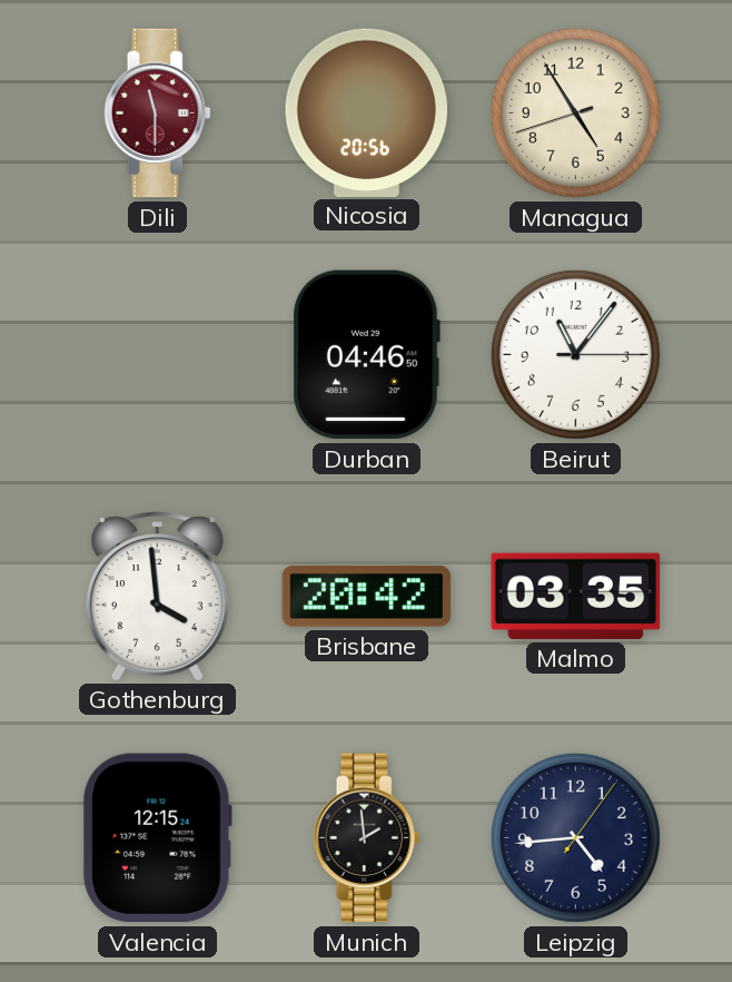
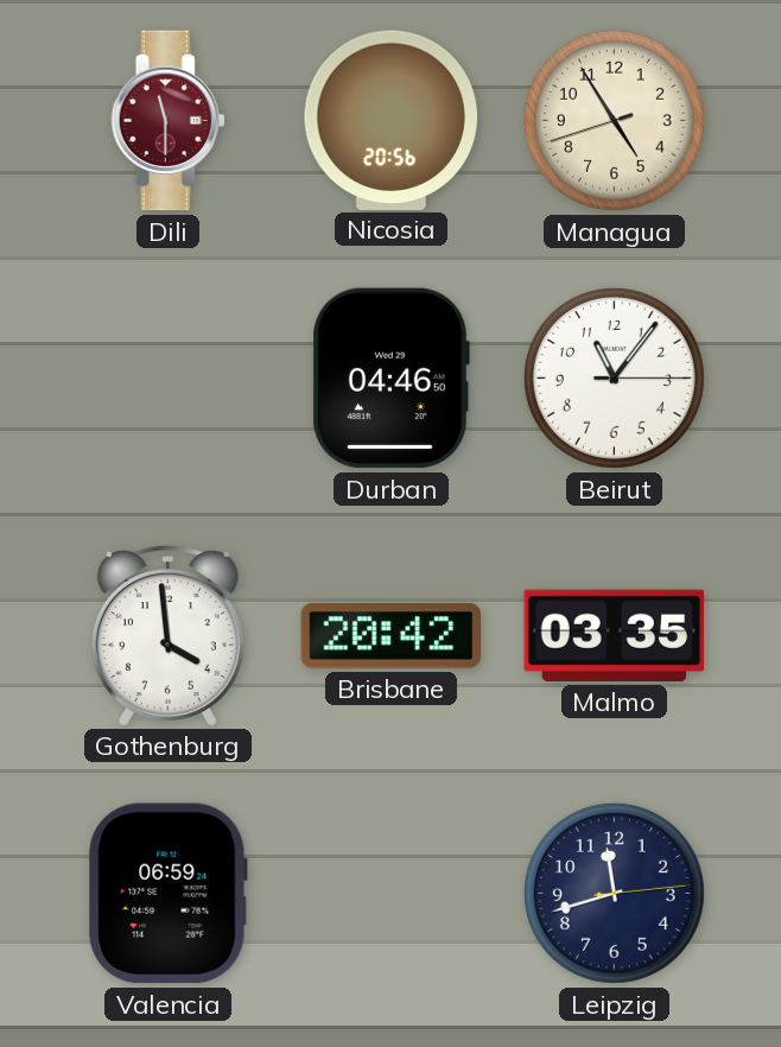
Valencia: 12:15 -> 06:59 (167, 894)
Munich: 1:59 -> none (367, 838)
Leipzig: 4:44 -> 11:42 (614, 893)
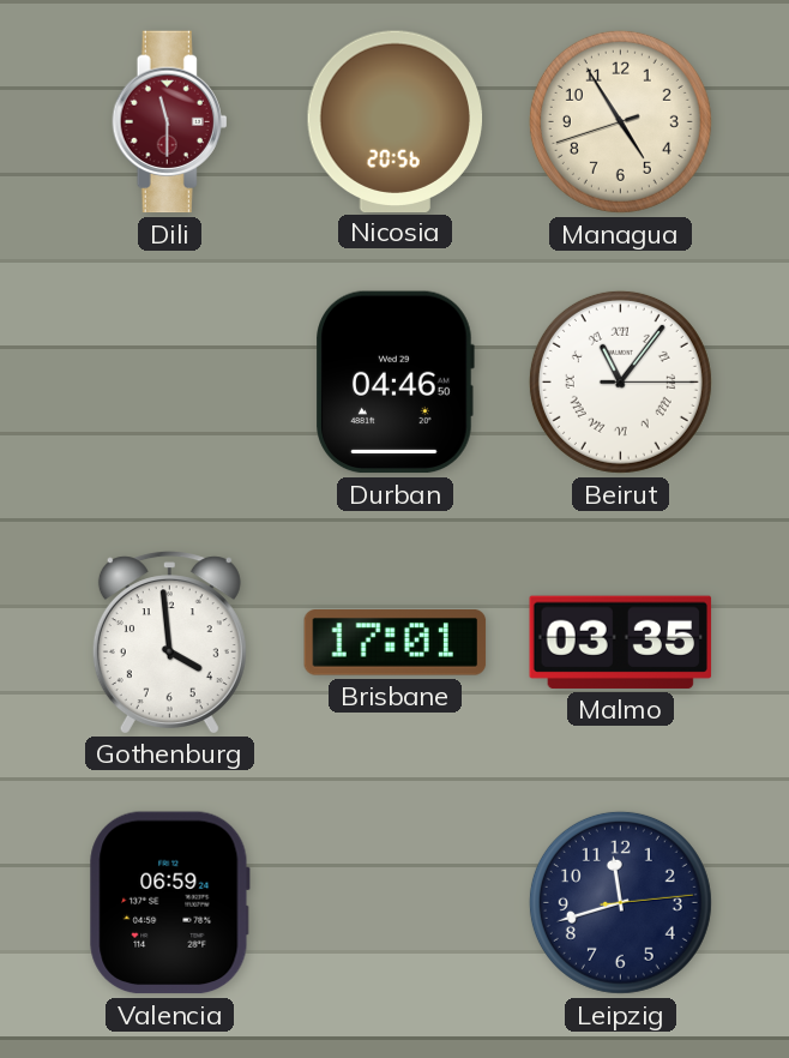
Beirut numerals: Arabic -> Roman (620, 381)
Brisbane: 20:42 -> 17:01 (396, 643)
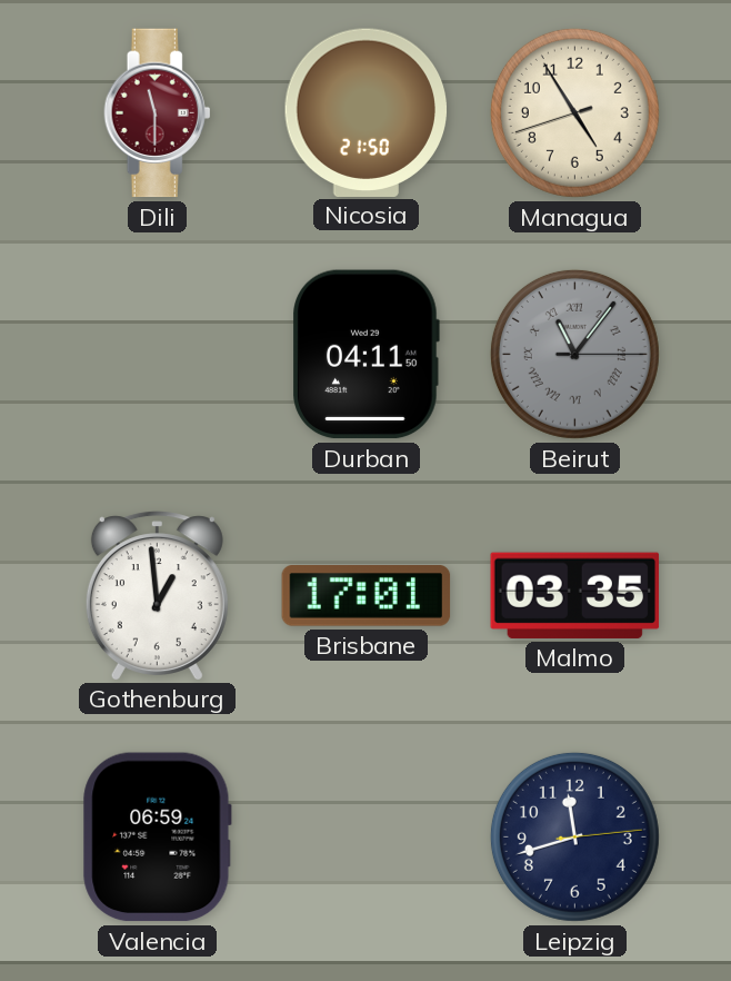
Nicosia: 20:56 -> 21:50 (367, 112)
Durban: 04:46 -> 04:11 (365, 355)
Beirut dial: white -> grey (574, 354)
Gothenburg: 3:59 -> 12:59 (157, 595)
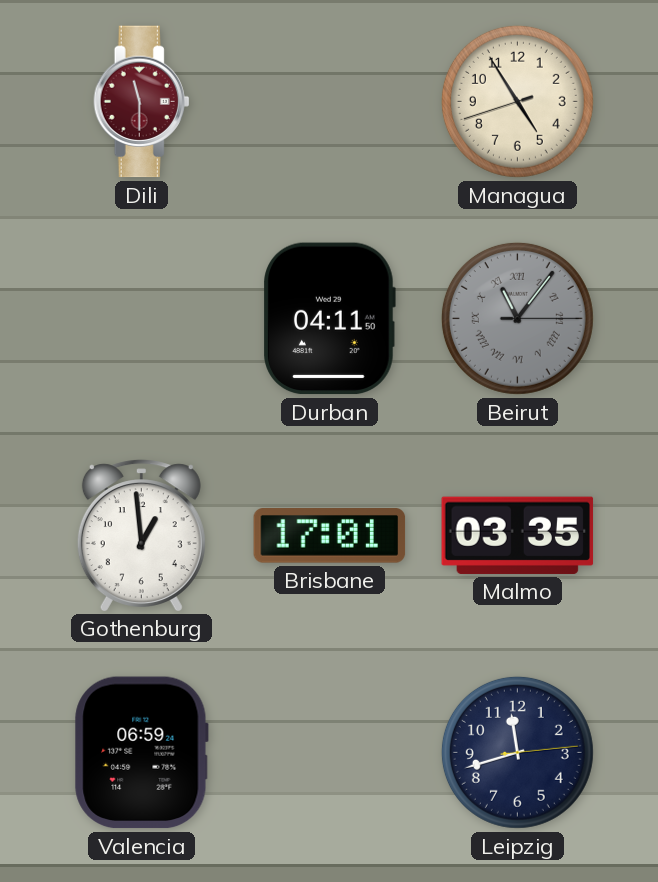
Nicosia: 21:50 -> none (367, 112)
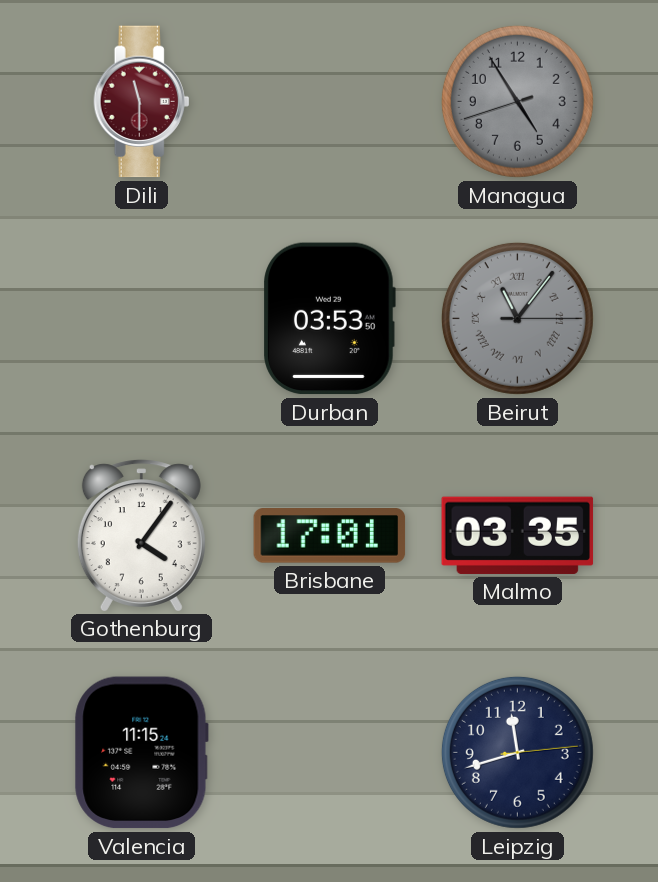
Managua dial: cream -> grey (517, 101)
Durban: 04:11 -> 03:53 (329, 319)
Gothenburg: 12:59 -> 4:06 (141, 535)
Valencia: 06:59 -> 11:15 (141, 753)
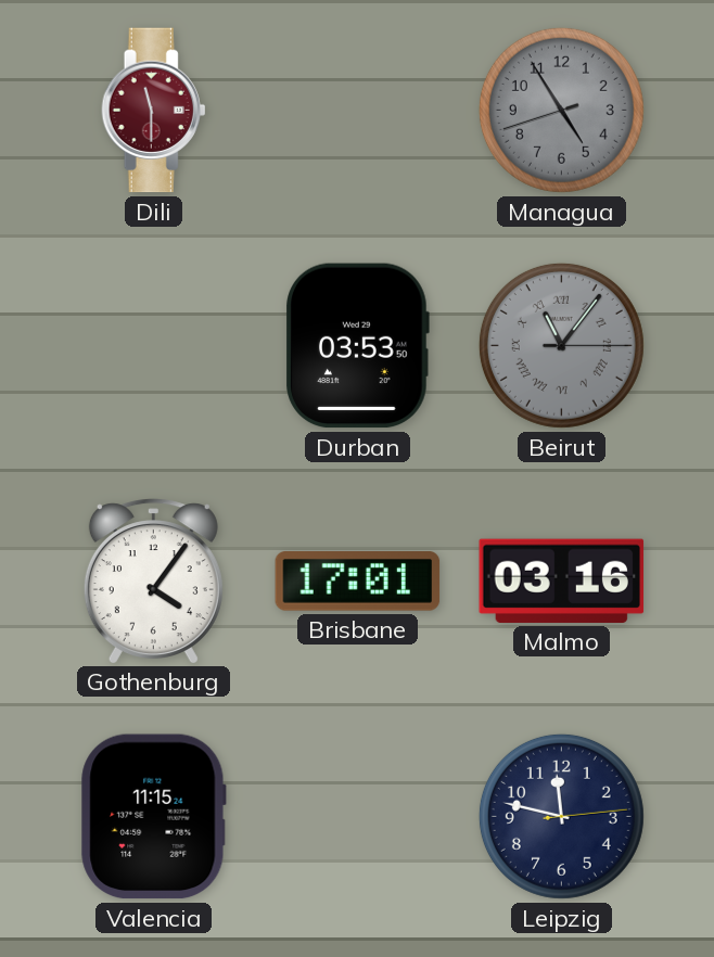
Malmo: 03:35 -> 03:16 (562, 580)
Leipzig: 11:42 -> 11:47 (561, 816)
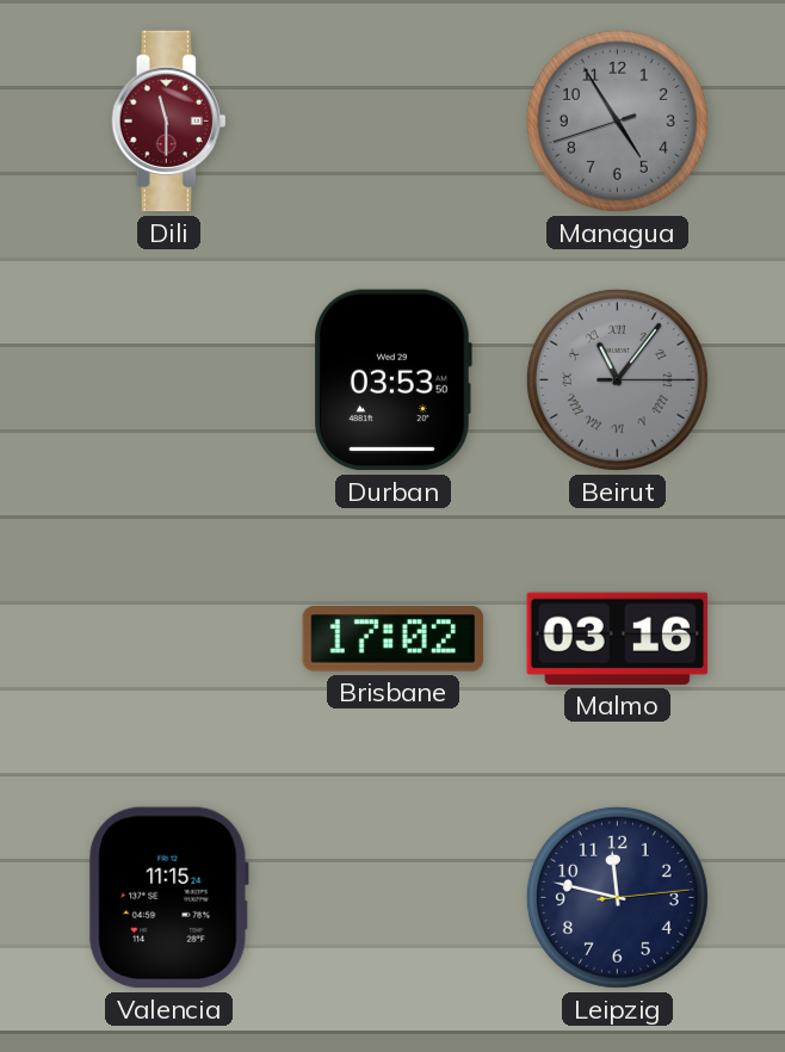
Gothenburg: 4:06 -> none (153, 580)
Brisbane: 17:01 -> 17:02 (394, 639)
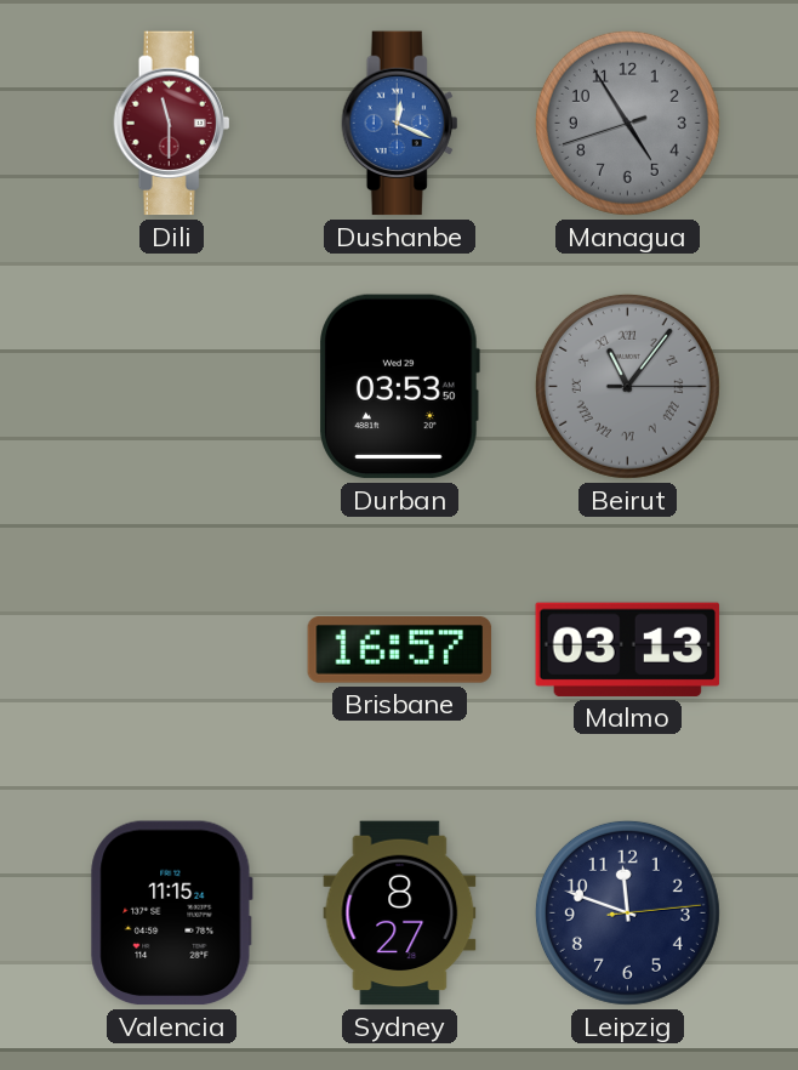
Dushanbe: none -> 12:19 (400, 124)
Brisbane: 17:02 -> 16:57 (400, 650)
Malmo: 03:16 -> 03:13 (628, 649)
Sydney: none -> 8:27 (400, 914)
Leipzig: 11:47 -> 11:48 (627, 912)
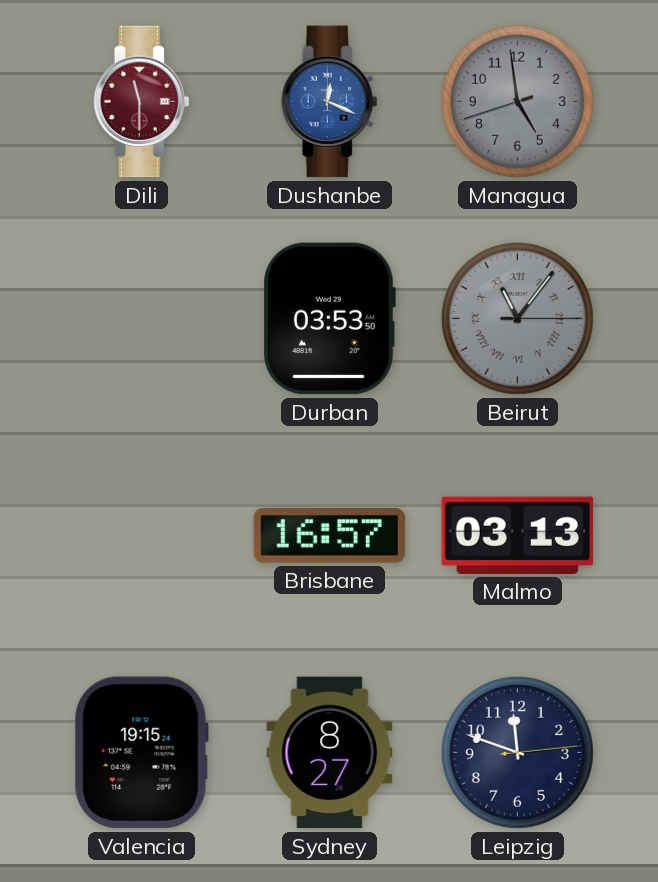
Managua: 4:54 -> 4:58 (517, 101)
Valencia: 11:15 -> 19:15 (141, 753)
